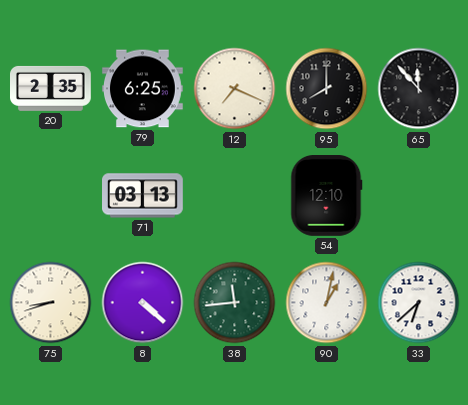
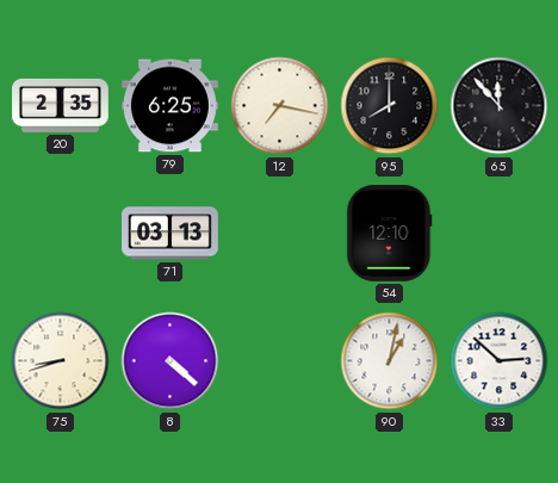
12: 7:19 -> 7:17 (280, 106)
38: 11:44 -> none (235, 303)
33: 6:38 -> 2:52 (500, 361)
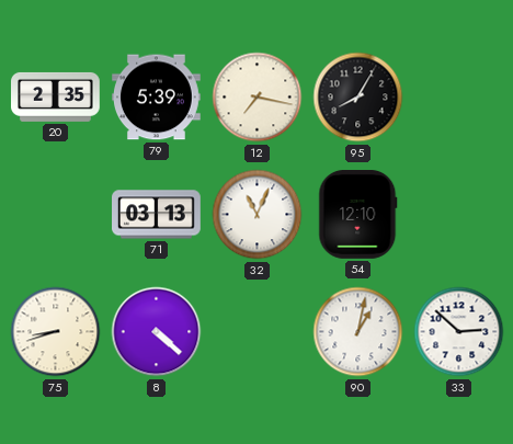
79: 6:25 -> 5:39 (157, 98)
95: 8:00 -> 8:05 (358, 98)
65: 11:53 -> none (500, 106)
32: none -> 11:04 (258, 215)
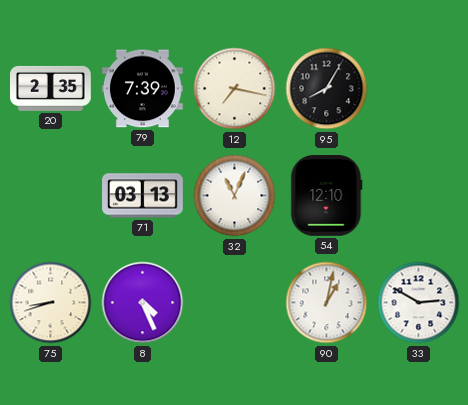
79: 5:39 -> 7:39 (143, 89)
8: 4:22 -> 4:26 (143, 303)
33: 2:52 -> 2:50 (419, 303)
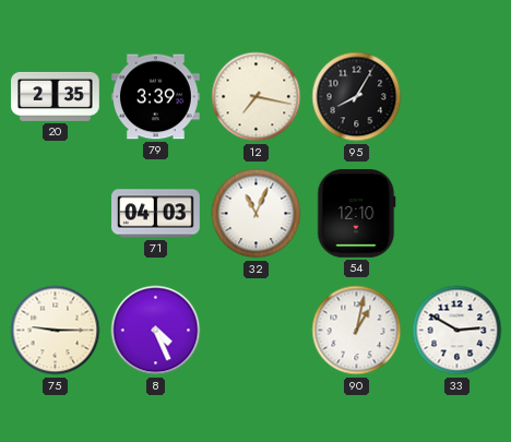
79: 7:39 -> 3:39 (156, 97)
71: 03:13 -> 04:03 (156, 214)
75: 8:42 -> 9:15 (56, 331)
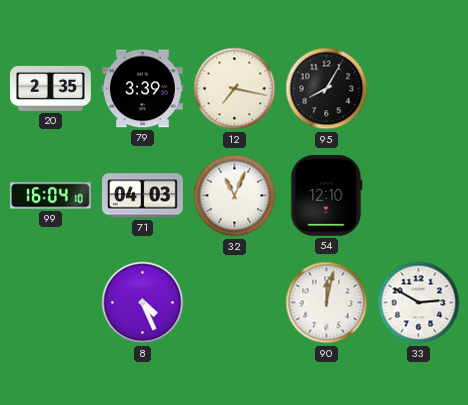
99: none -> 16:04 (51, 196)
75: 9:15 -> none (56, 331)
90: 1:02 -> 12:02 (327, 303)
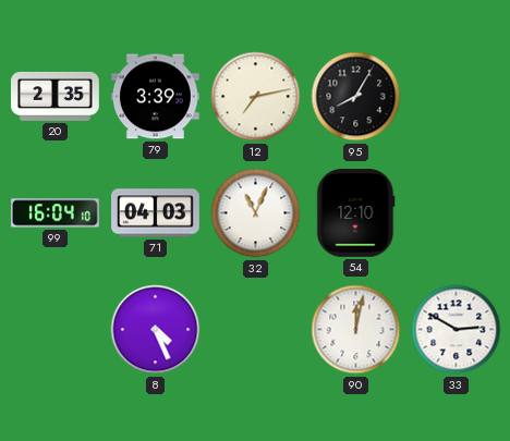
12: 7:17 -> 7:13 (256, 97)
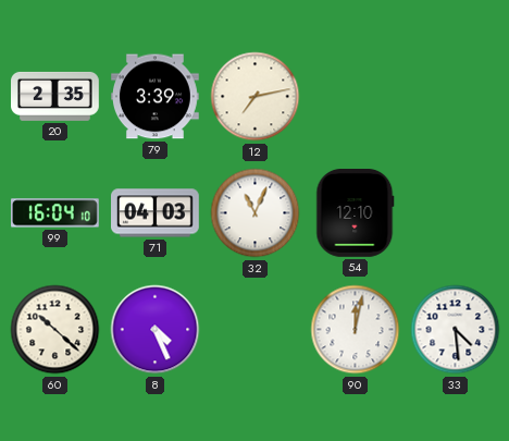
95: 8:05 -> none (356, 97)
60: none -> 10:22 (55, 330)
33: 2:50 -> 4:29 (456, 330)
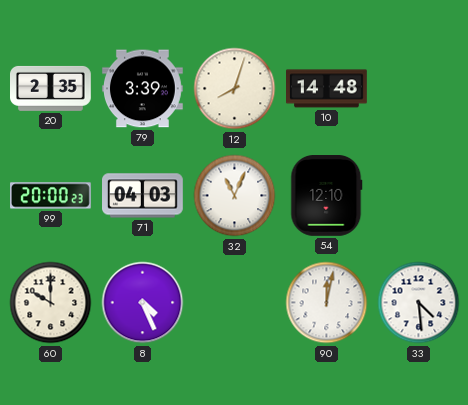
12: 7:13 -> 8:03 (235, 89)
10: none -> 14:48 (327, 89)
99: 16:04 -> 20:00 (51, 196)
60: 10:22 -> 10:00 (51, 303)
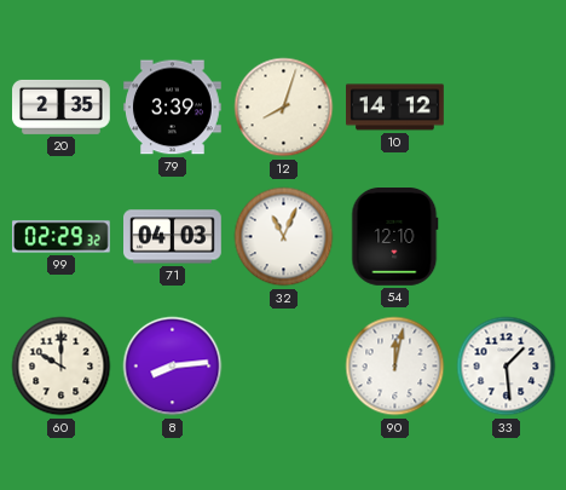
10: 14:48 -> 14:12 (395, 108)
99: 20:00 -> 02:29 (62, 237)
8: 4:26 -> 8:14 (173, 367)
33: 4:29 -> 1:29 (507, 367)
